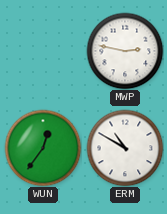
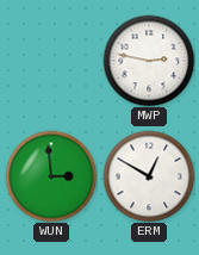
WUN: 12:36 -> 2:59 (51, 176)
ERM: 10:50 -> 12:50 (149, 176)
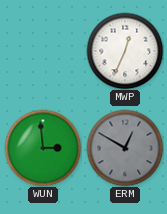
MWP: 2:47 -> 12:34 (125, 51)
ERM dial: white -> grey (125, 148)
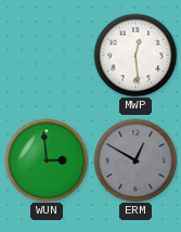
MWP: 12:34 -> 12:29 (135, 55)
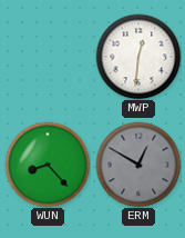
MWP: 12:29 -> 12:31 (138, 57)
WUN: 2:59 -> 8:23 (48, 165)
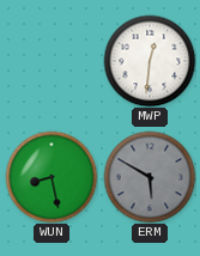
WUN: 8:23 -> 8:28 (51, 177)
ERM: 12:50 -> 5:50 (150, 177)
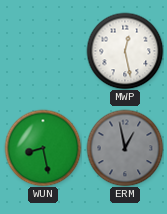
MWP: 12:31 -> 12:28 (125, 51)
ERM: 5:50 -> 12:58 (125, 148)
